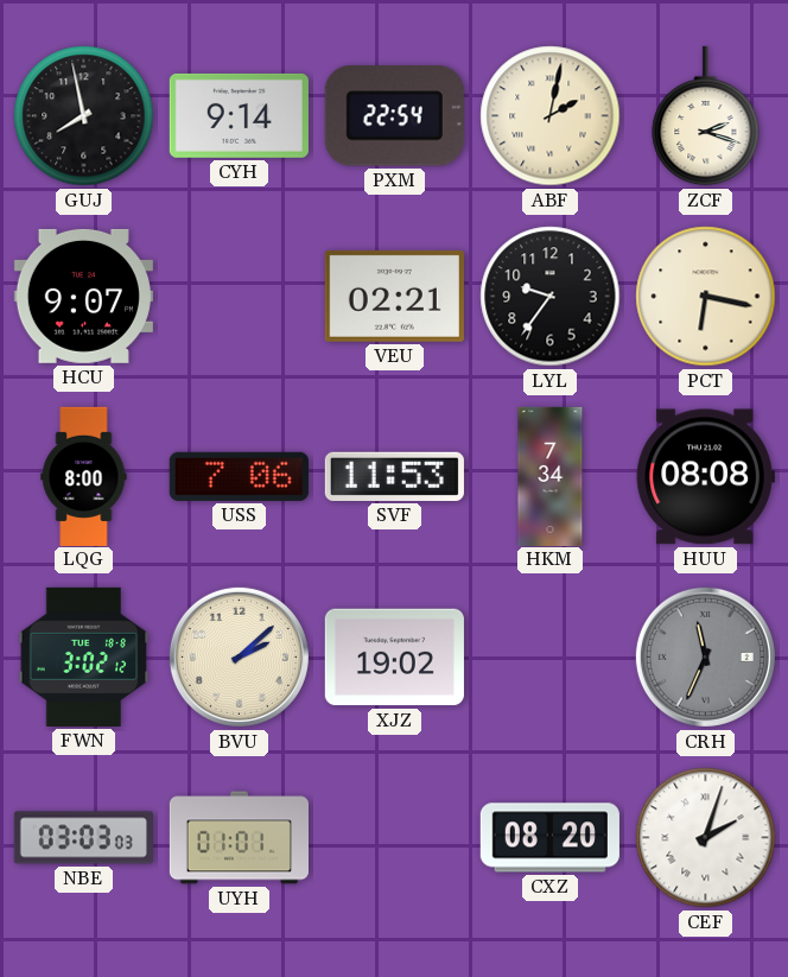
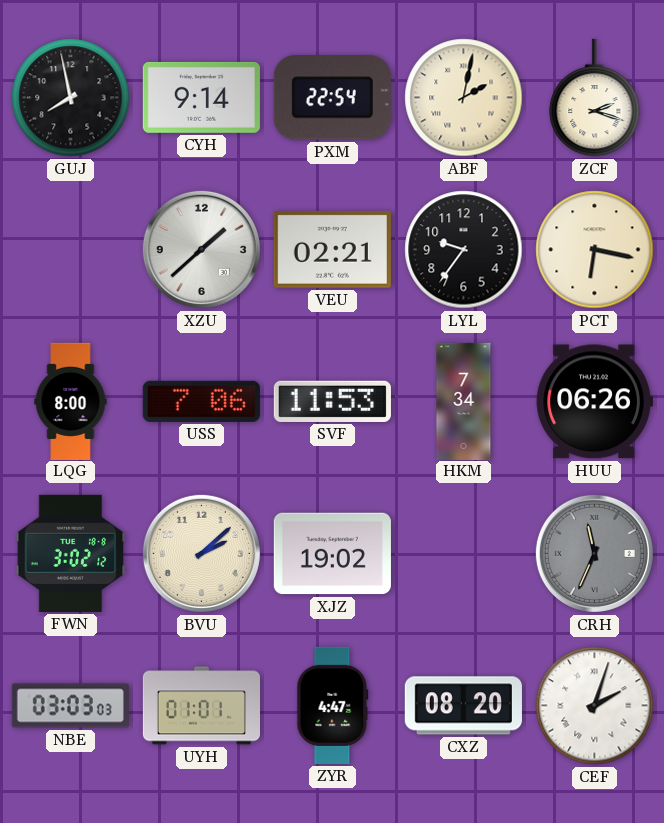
HCU: 9:07 -> none (83, 296)
XZU: none -> 1:38 (201, 249)
HUU: 08:08 -> 06:26 (594, 402)
ZYR: none -> 4:47 (333, 705)
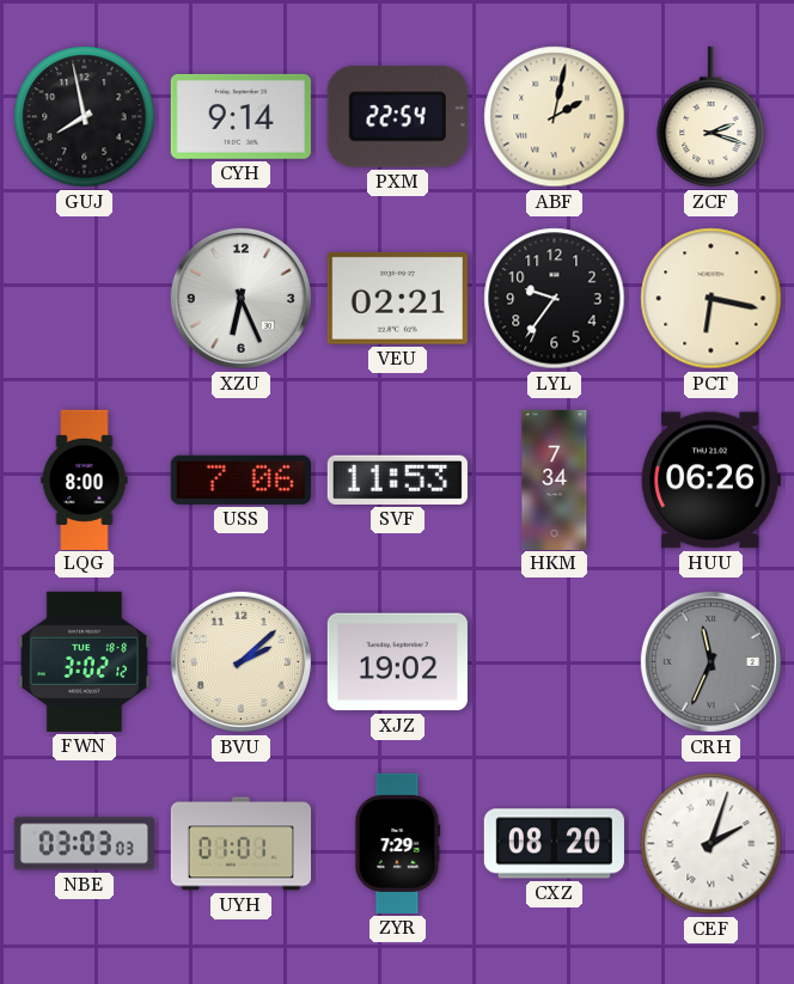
XZU: 1:38 -> 6:26 (240, 298)
ZYR: 4:47 -> 7:29 (398, 843)
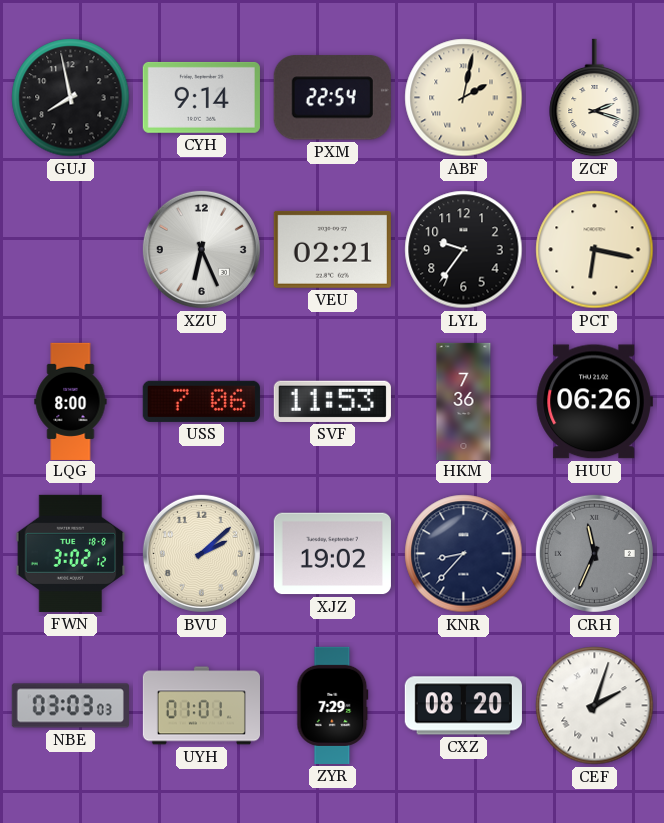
HKM: 7:34 -> 7:36 (464, 401)
KNR: none -> 8:37 (464, 554)
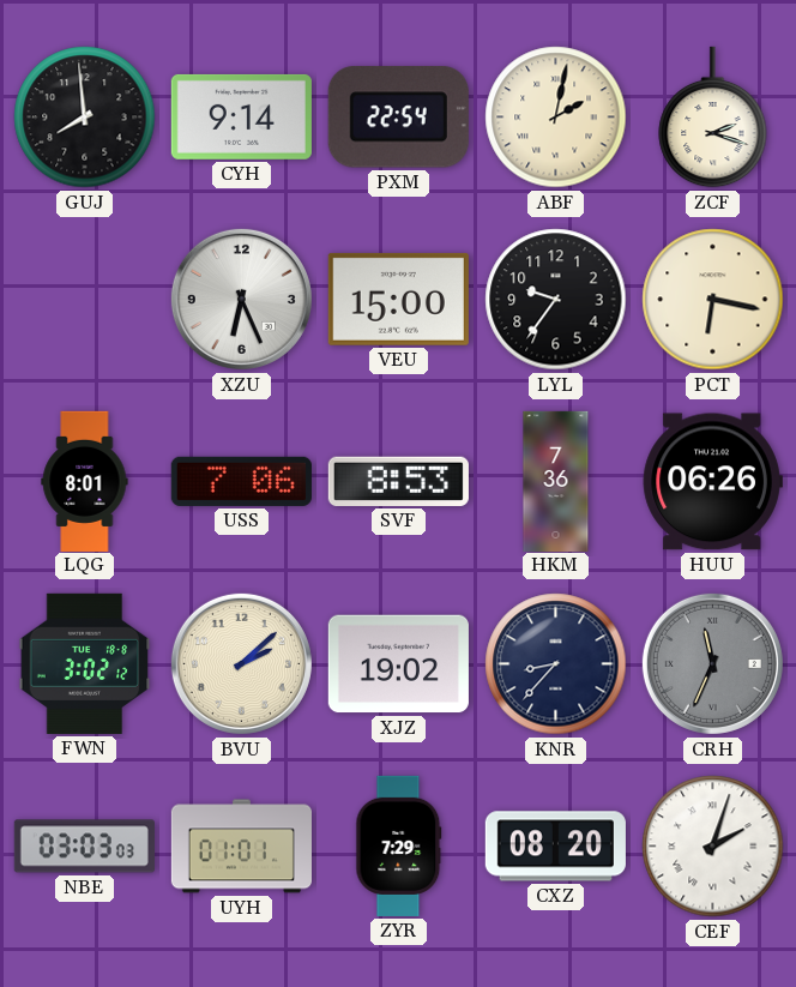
GUJ: 7:58 -> 7:59 (85, 118)
VEU: 02:21 -> 15:00 (398, 299)
LQG: 8:00 -> 8:01 (85, 481)
SVF: 11:53 -> 8:53 (398, 481)
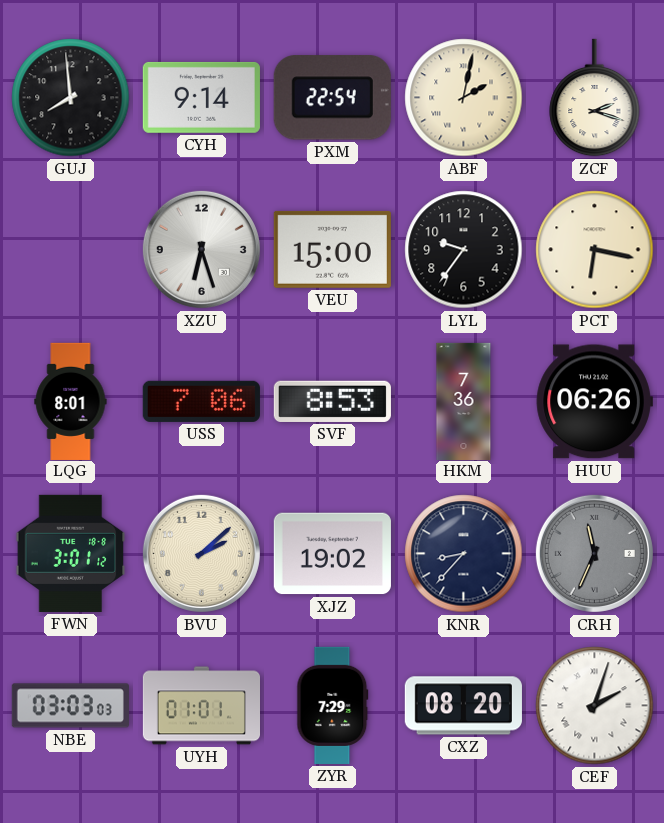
XZU: 6:26 -> 6:27 (201, 249)
FWN: 3:02 -> 3:01 (71, 553)
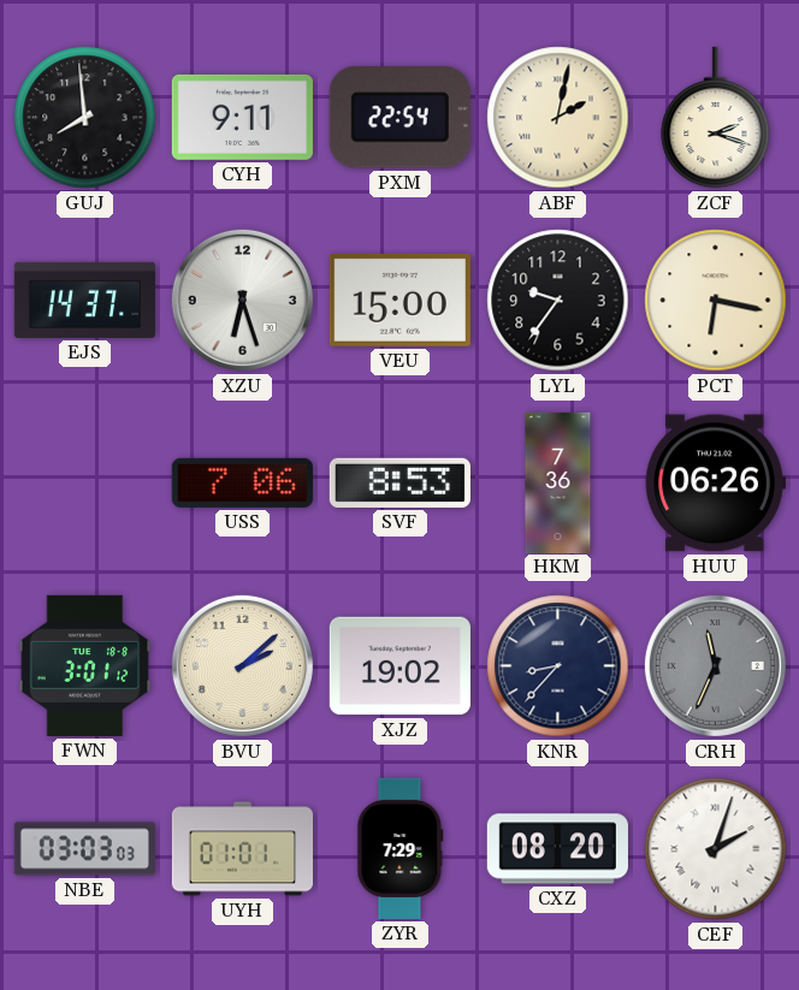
CYH: 9:14 -> 9:11 (242, 117)
EJS: none -> 14:37 (84, 300)
LQG: 8:01 -> none (71, 401)
